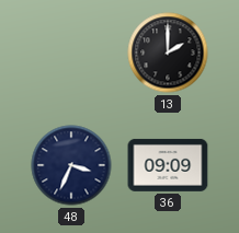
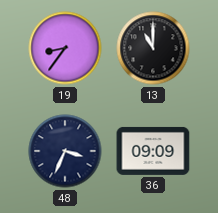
19: none -> 8:36 (65, 48)
13: 2:00 -> 11:00 (153, 48)
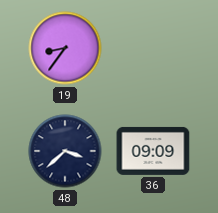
13: 11:00 -> none (153, 48)
48: 3:34 -> 3:38 (65, 151)
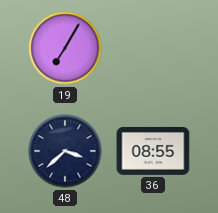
19: 8:36 -> 7:05 (65, 48)
36: 09:09 -> 08:55 (153, 151)
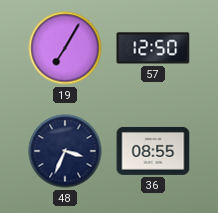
57: none -> 12:50 (153, 48)
48: 3:38 -> 3:34 (65, 151)
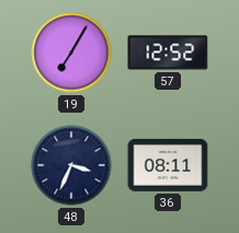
57: 12:50 -> 12:52 (168, 53)
36: 08:55 -> 08:11 (168, 165)
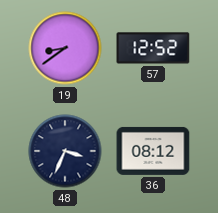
19: 7:05 -> 8:39 (65, 48)
36: 08:11 -> 08:12 (153, 151)
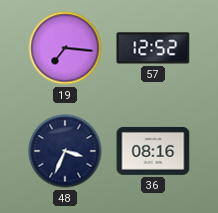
19: 8:39 -> 7:16 (65, 48)
36: 08:12 -> 08:16 (153, 151)
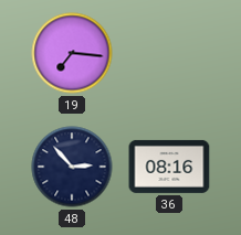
57: 12:52 -> none (153, 48)
48: 3:34 -> 2:53 (72, 167)
